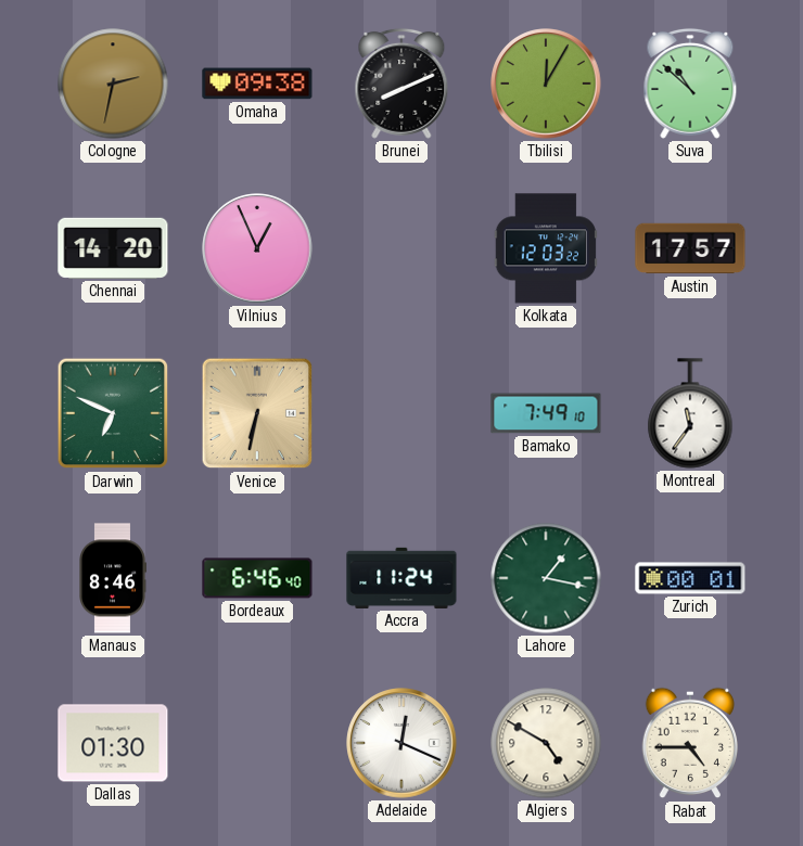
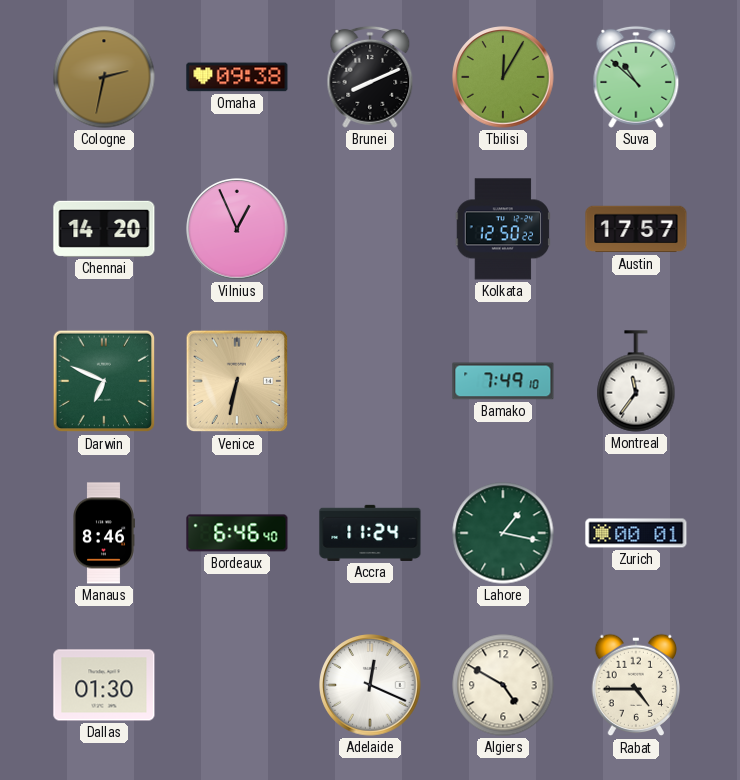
Kolkata: 12:03 -> 12:50 (502, 229)
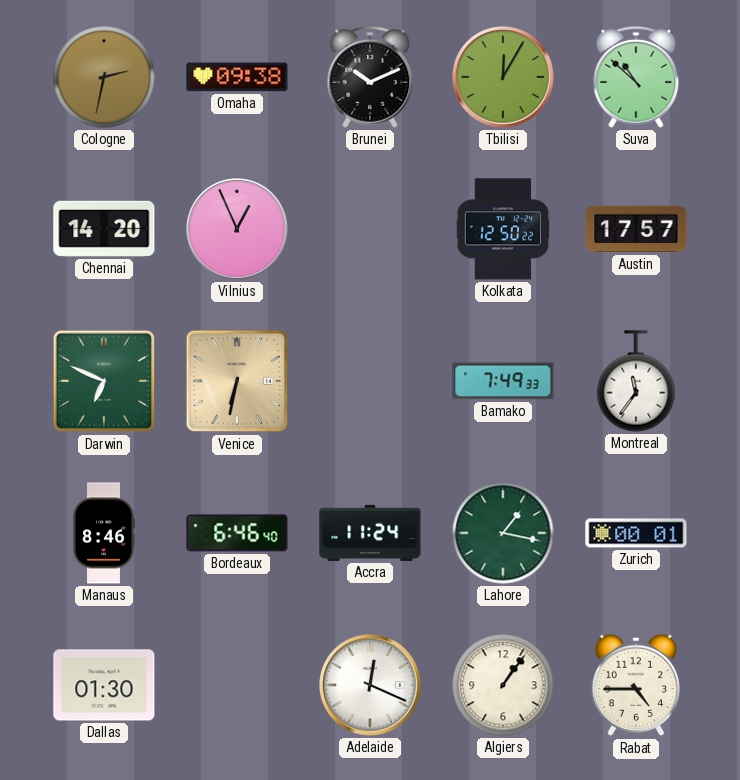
Brunei: 8:11 -> 10:11 (370, 77)
Bamako: 7:49:10 -> 7:49:33 (503, 381)
Algiers: 4:50 -> 1:06 (503, 685)
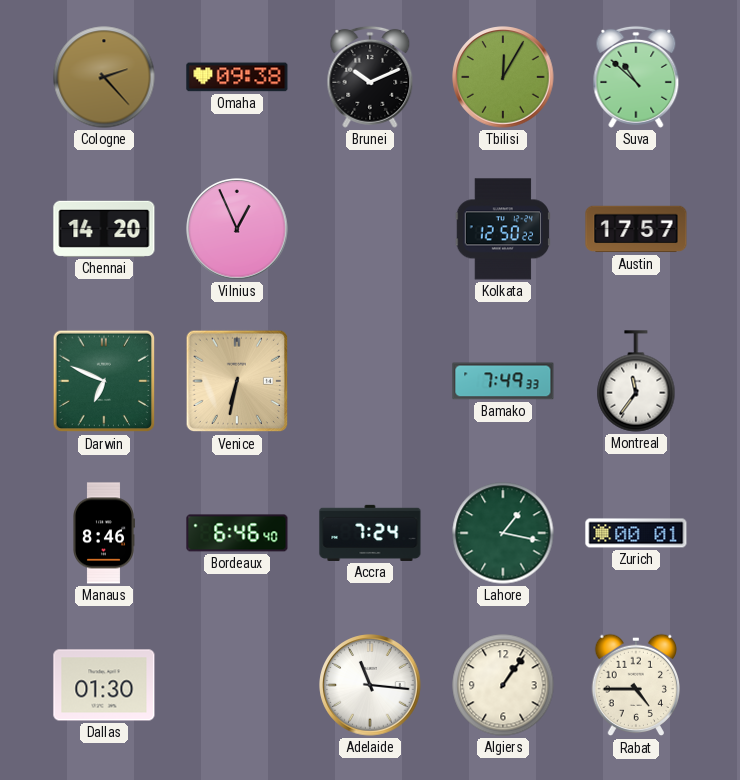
Cologne: 2:32 -> 2:23 (104, 77)
Accra: 11:24 -> 7:24 (370, 533)
Adelaide: 12:19 -> 11:16 (370, 685)
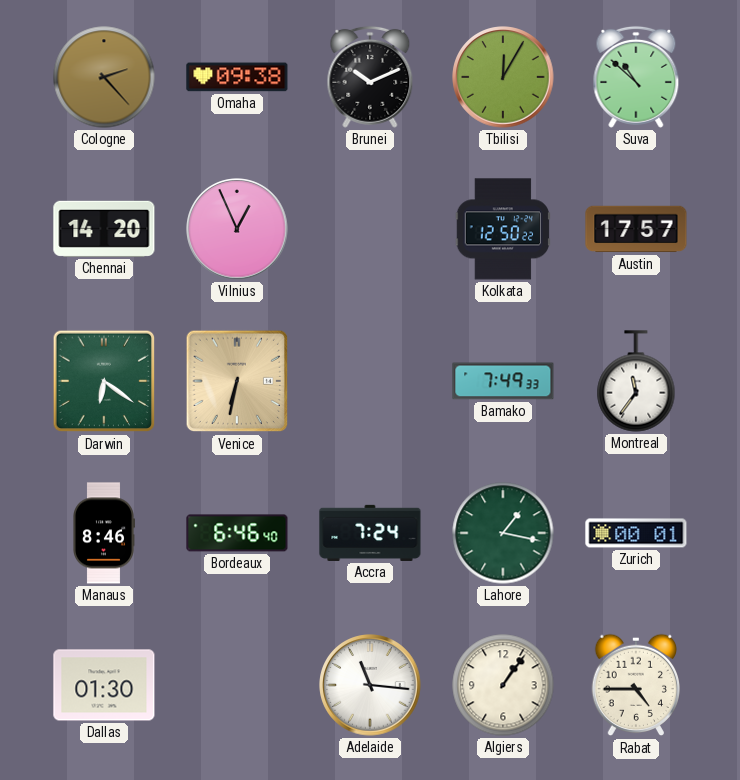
Darwin: 6:49 -> 6:21 (104, 381)
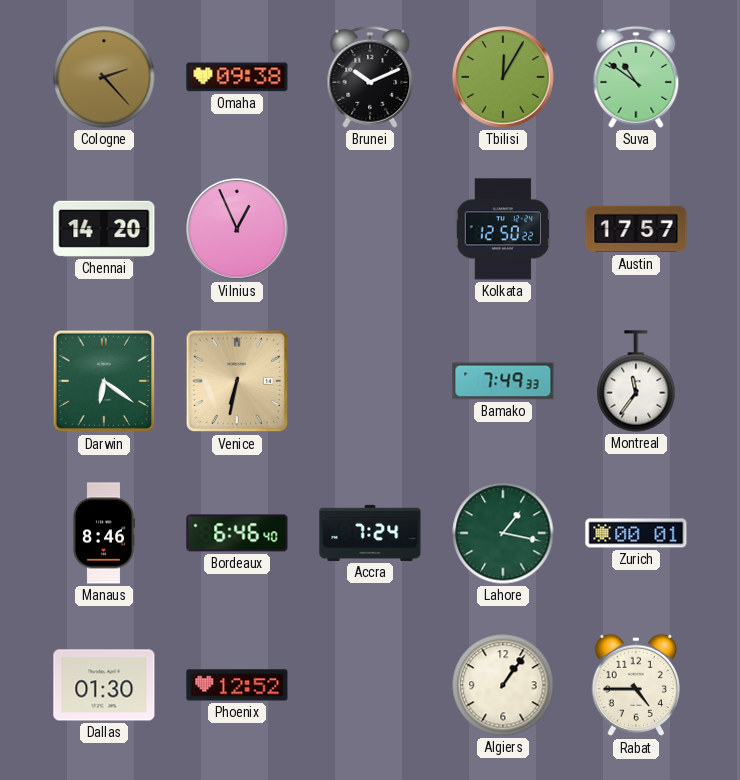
Suva: 10:52 -> 10:51 (636, 77)
Phoenix: none -> 12:52 (237, 685)
Adelaide: 11:16 -> none (370, 685)
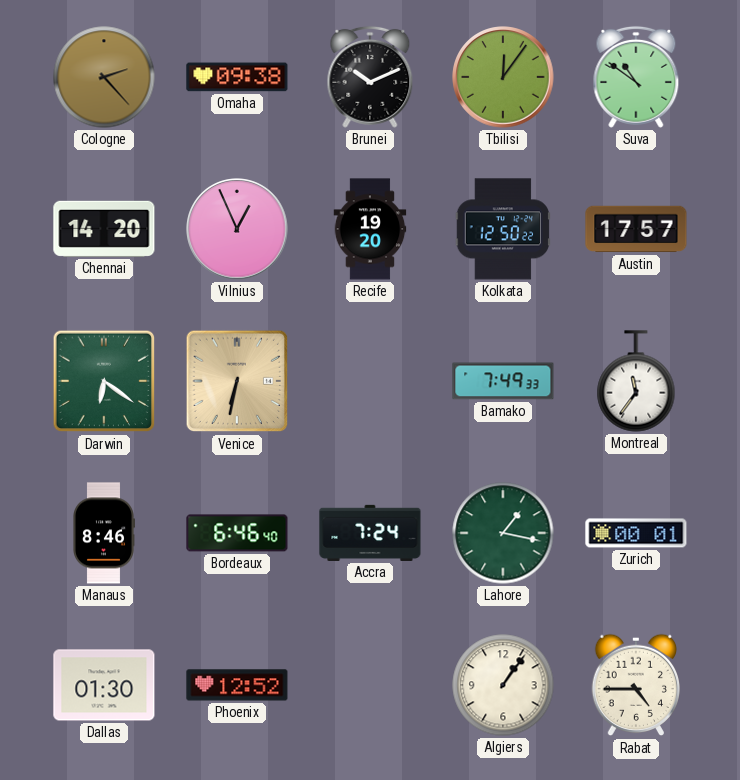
Tbilisi: 12:05 -> 12:06 (503, 77)
Recife: none -> 19:20 (370, 229)
